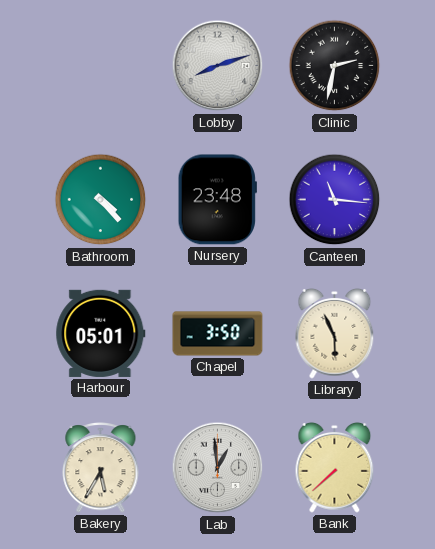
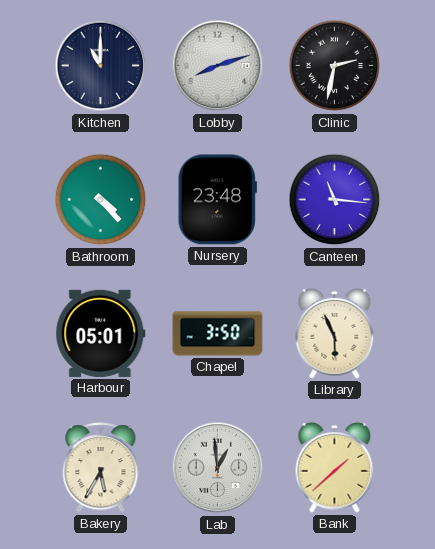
Kitchen: none -> 11:00 (101, 66)
Bank: 7:38 -> 1:38 (335, 467)
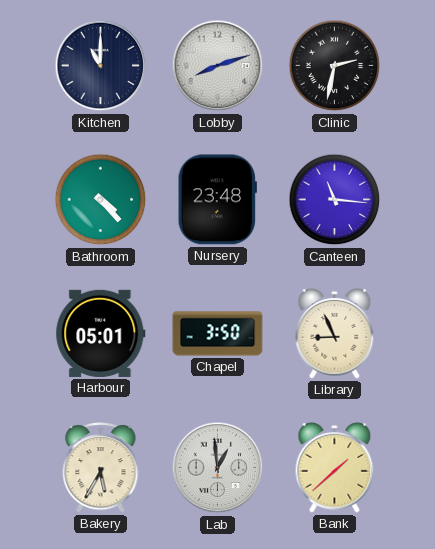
Library: 5:56 -> 8:56 (335, 333)
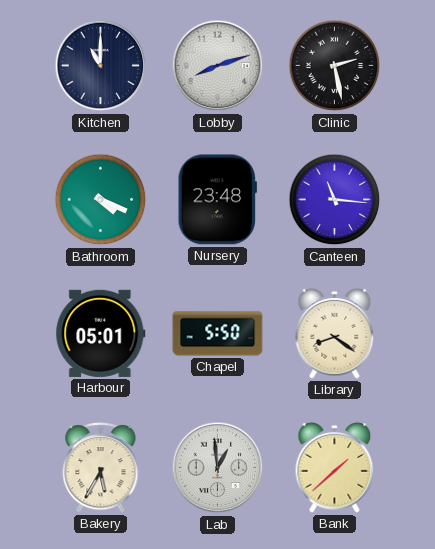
Clinic: 2:32 -> 2:28 (335, 66)
Bathroom: 4:23 -> 4:19 (101, 200)
Chapel: 3:50 -> 5:50 (218, 334)
Library: 8:56 -> 8:21 (335, 333)
